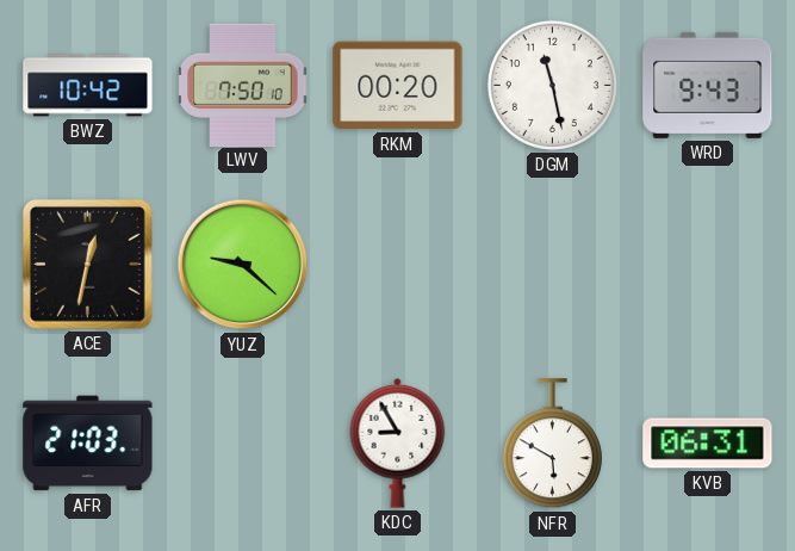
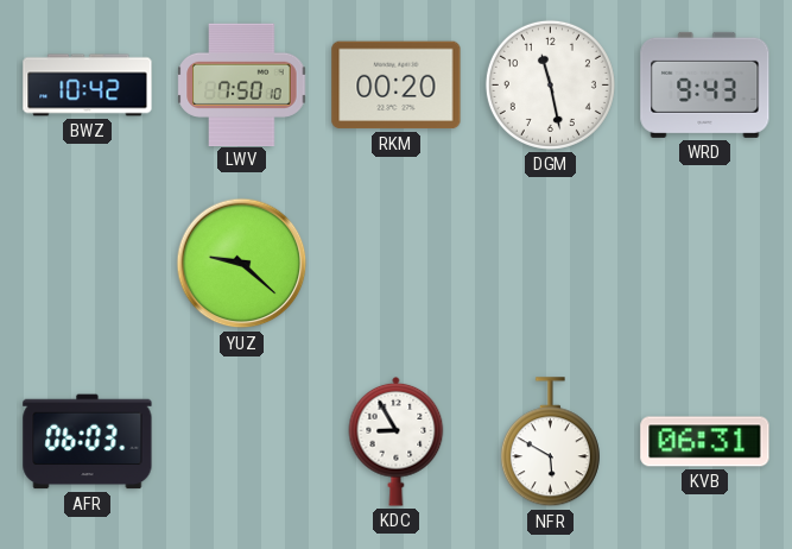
ACE: 12:32 -> none (87, 264)
AFR: 21:03 -> 06:03 (88, 442)
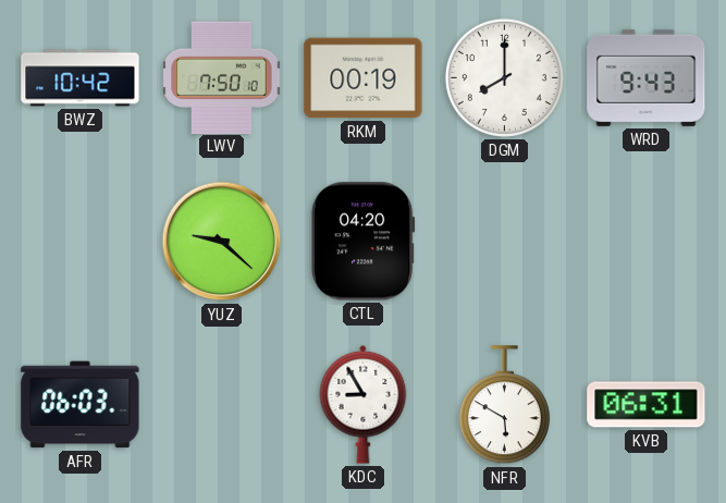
RKM: 00:20 -> 00:19 (364, 78)
DGM: 11:28 -> 8:00 (504, 77)
CTL: none -> 04:20 (364, 242)
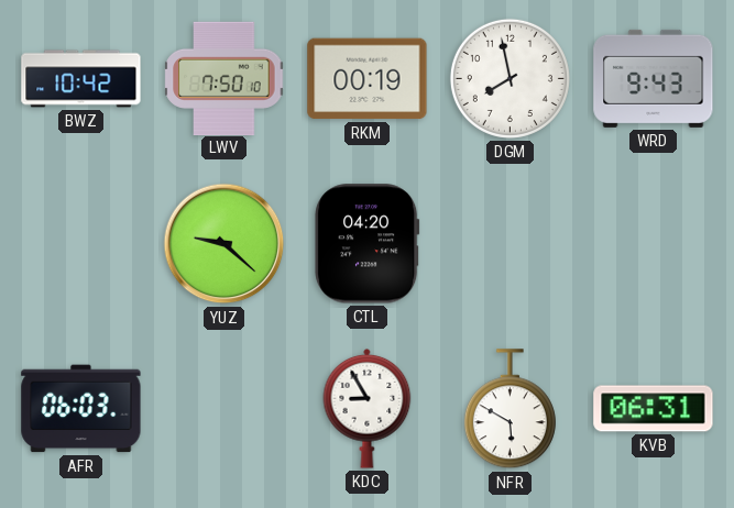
DGM: 8:00 -> 7:58 (510, 78)
